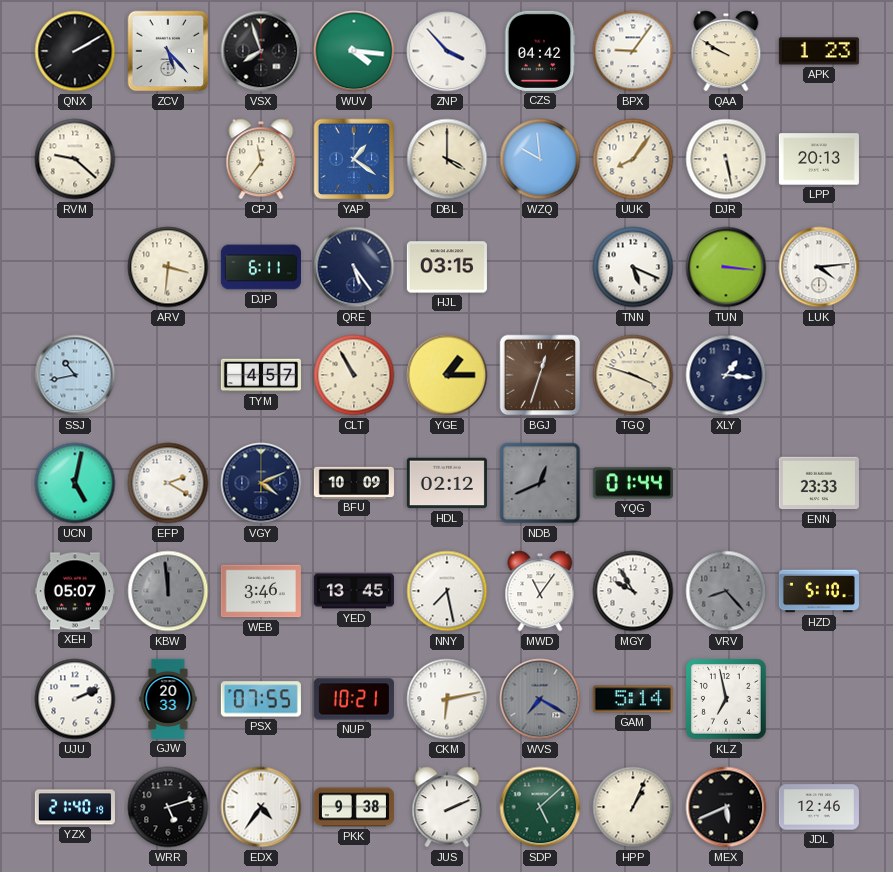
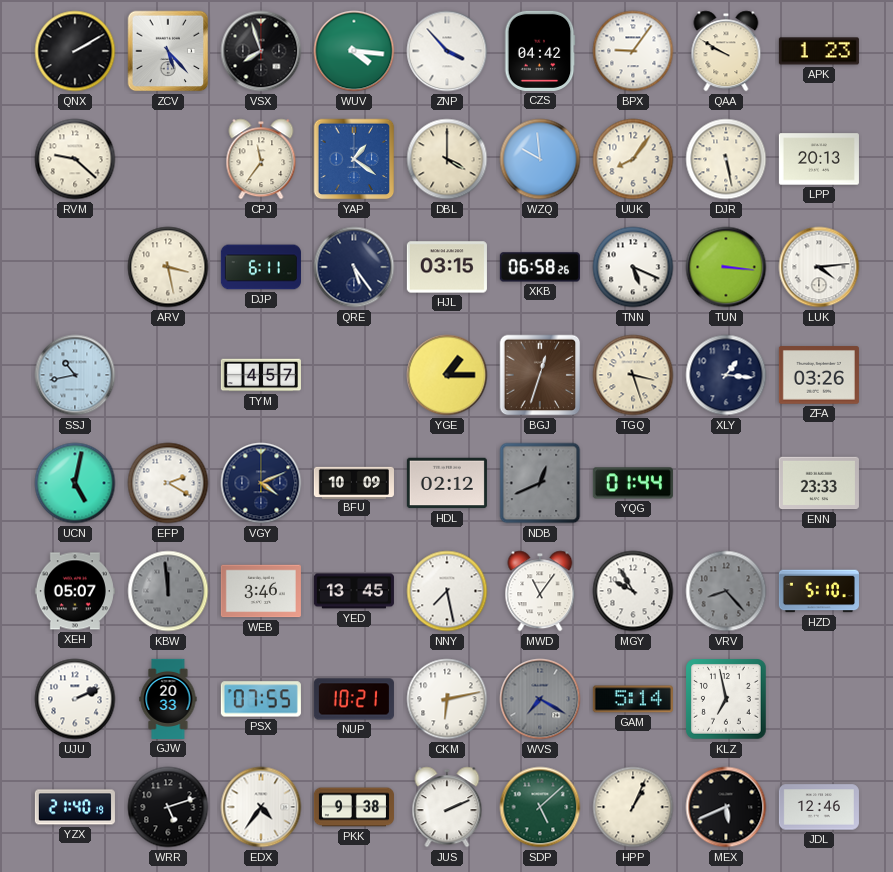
ARV: 3:31 -> 3:28 (168, 267)
XKB: none -> 06:58 (540, 267)
CLT: 10:55 -> none (354, 375)
TGQ: 3:48 -> 3:27 (633, 375)
ZFA: none -> 03:26 (819, 375)
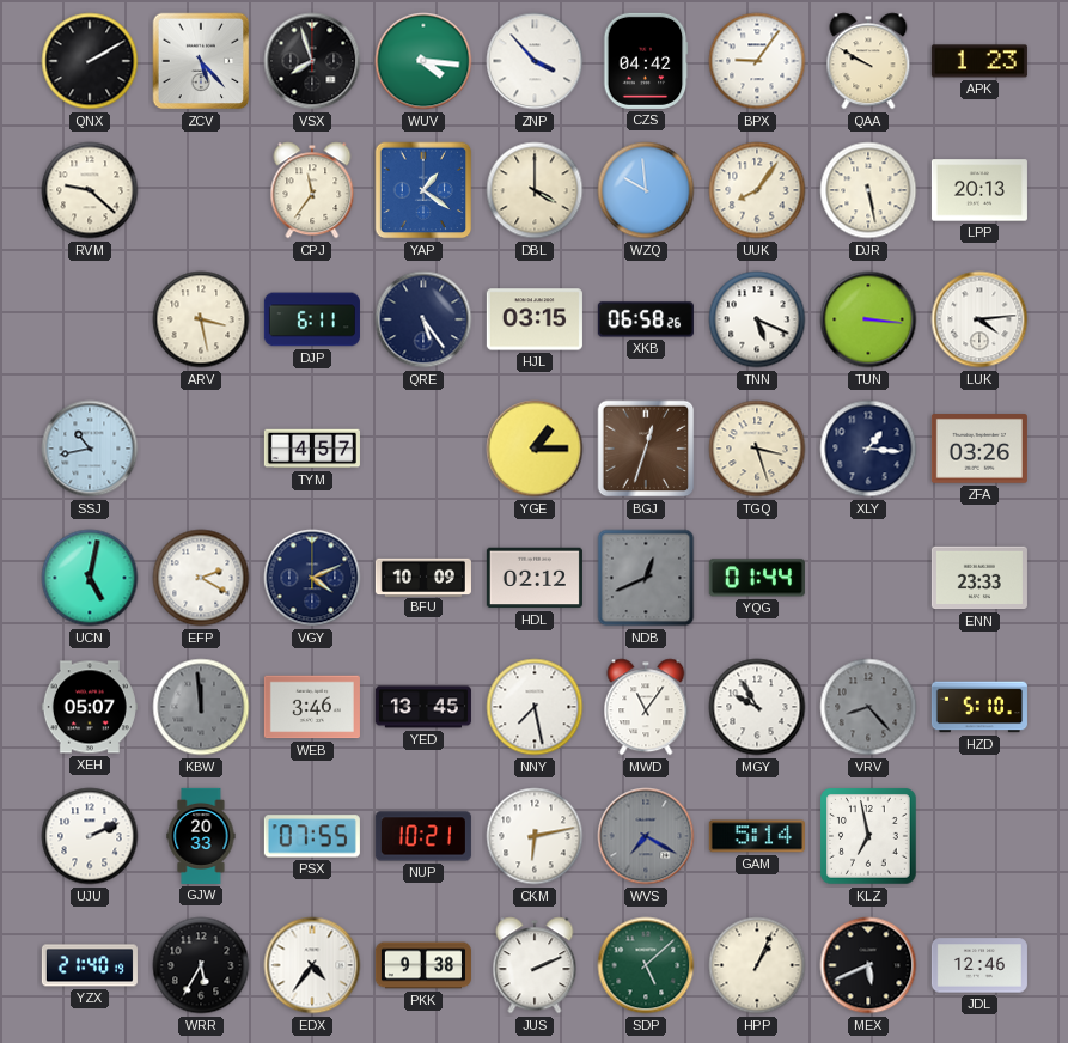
WRR: 5:12 -> 5:35 (201, 965)
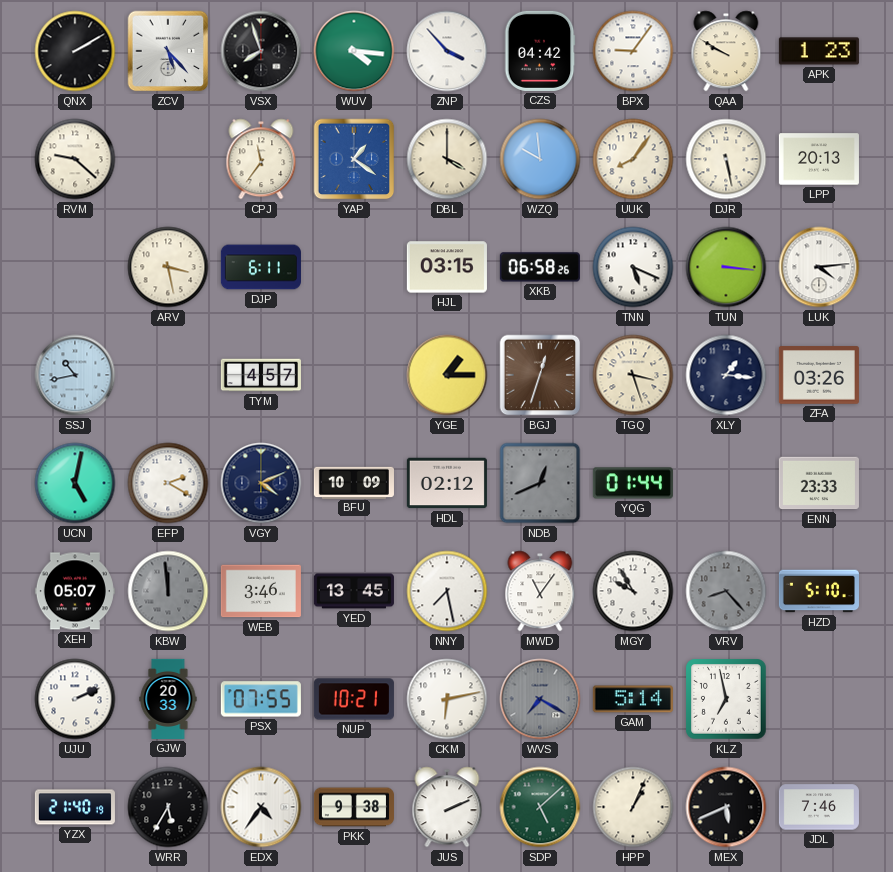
QRE: 5:24 -> none (423, 319)
JDL: 12:46 -> 7:46 (819, 807)
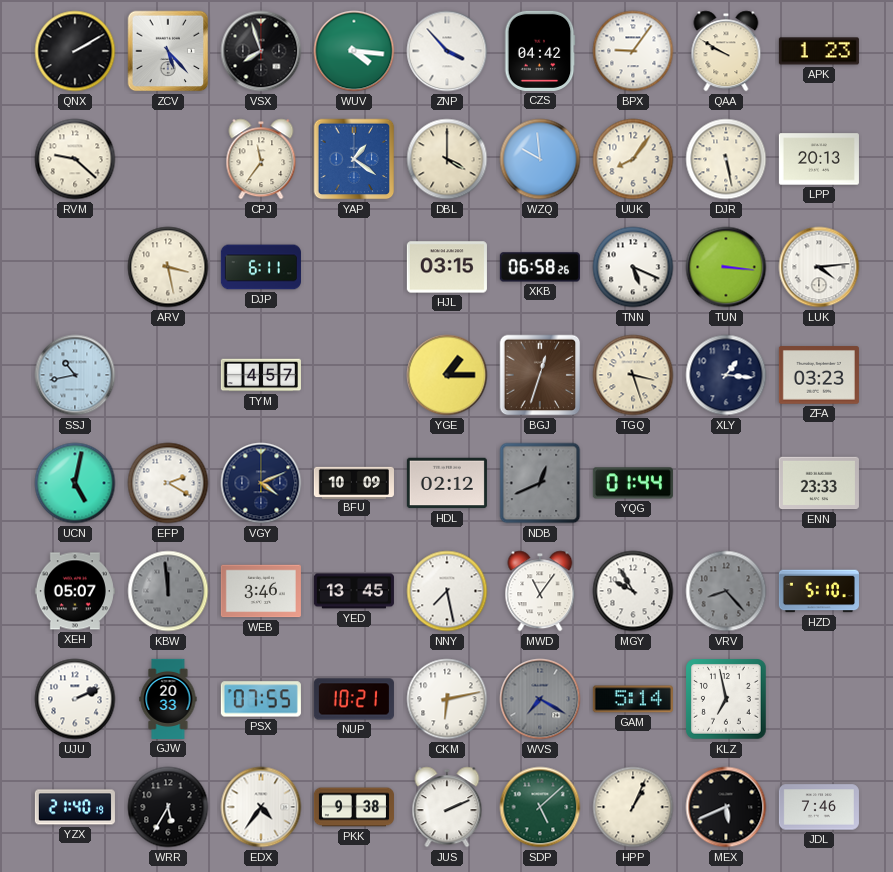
ZFA: 03:26 -> 03:23 (819, 375)
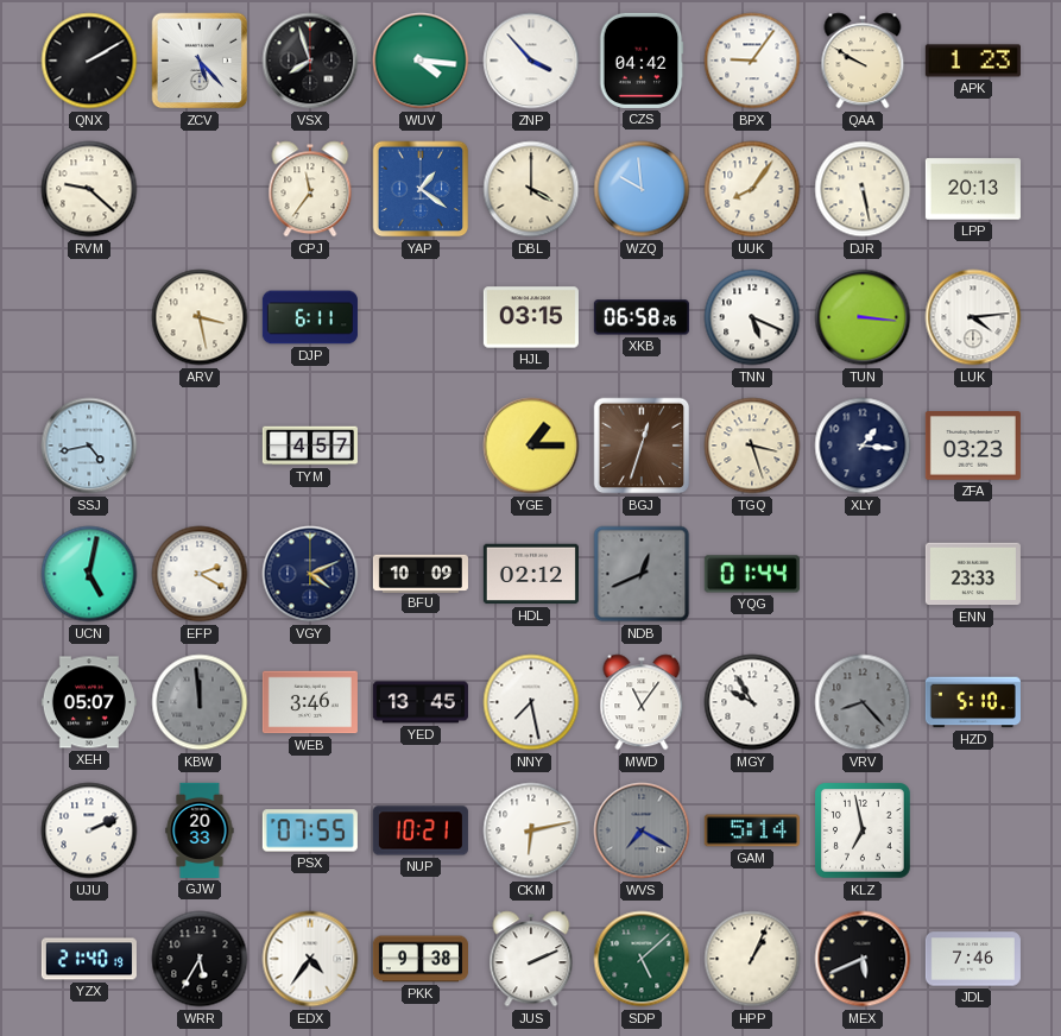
SSJ: 10:43 -> 4:43 (89, 446)
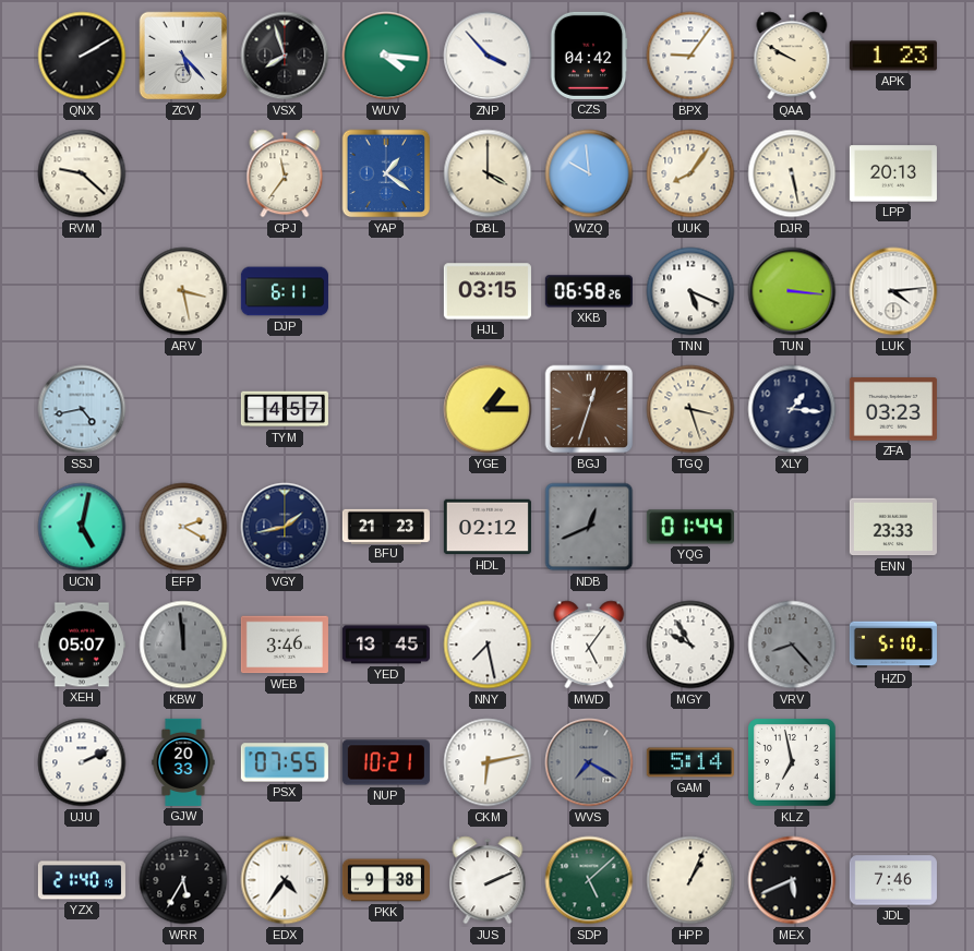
VGY: 4:11 -> 1:43 (285, 527)
BFU: 10:09 -> 21:23 (386, 526)
MWD: 11:06 -> 5:06 (589, 645)
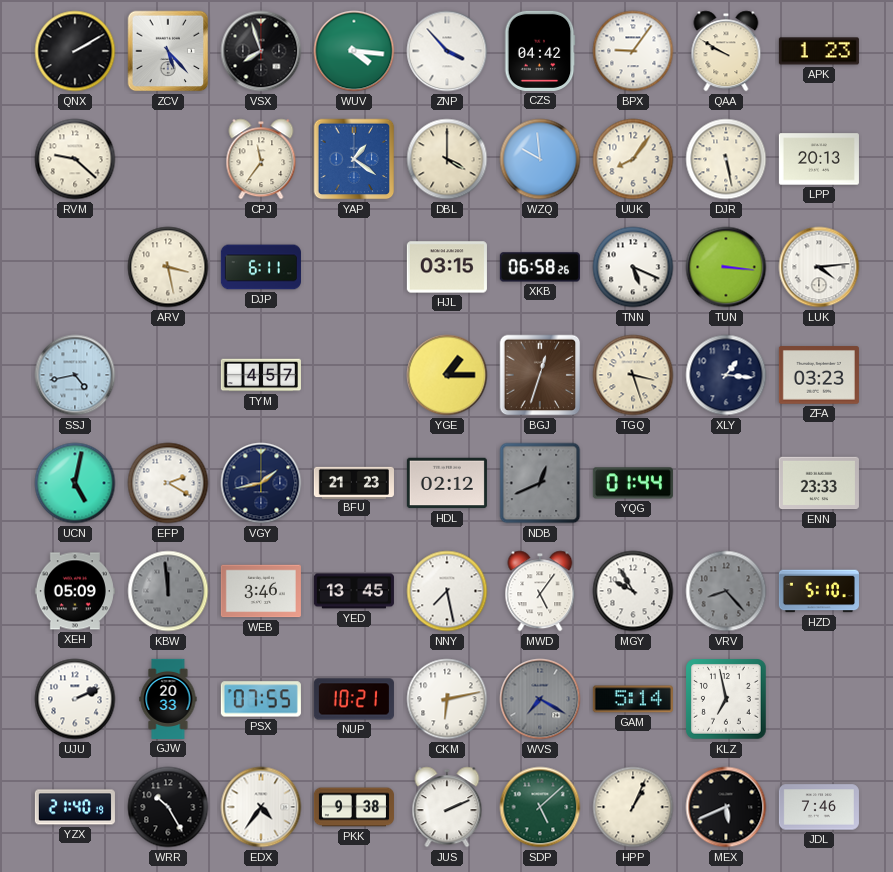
XEH: 05:07 -> 05:09 (75, 591)
WRR: 5:35 -> 10:25 (168, 807)
